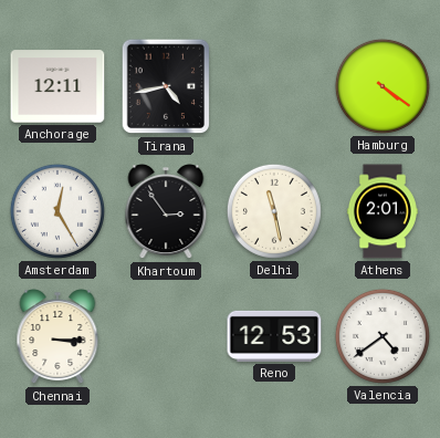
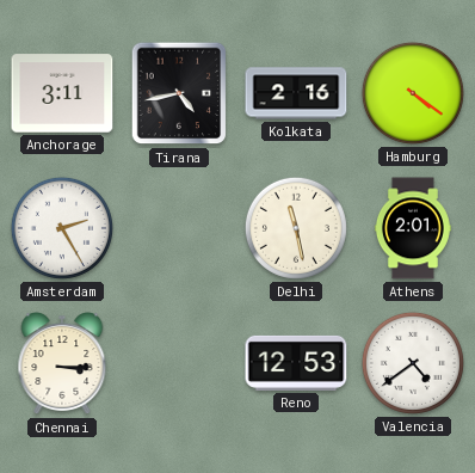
Anchorage: 12:11 -> 3:11 (62, 93)
Kolkata: none -> 2:16 (296, 93)
Amsterdam: 12:25 -> 2:25 (62, 228)
Khartoum: 2:54 -> none (166, 212)
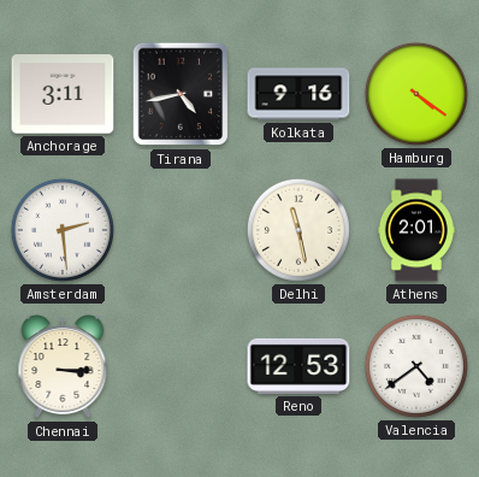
Kolkata: 2:16 -> 9:16 (298, 94)
Amsterdam: 2:25 -> 2:29 (63, 230)
